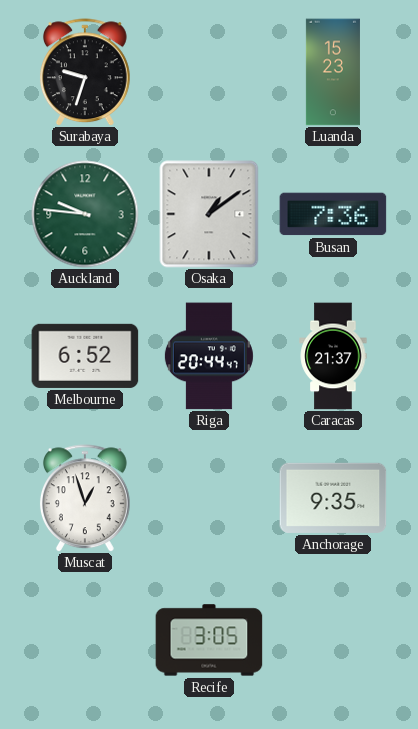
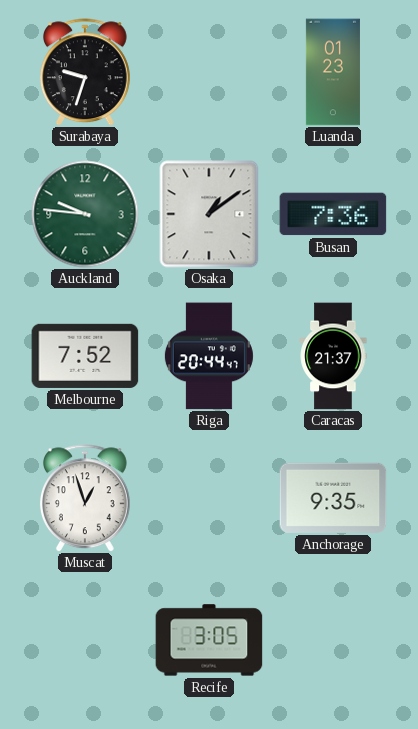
Luanda: 15:23 -> 01:23 (333, 72)
Melbourne: 6:52 -> 7:52 (85, 356)
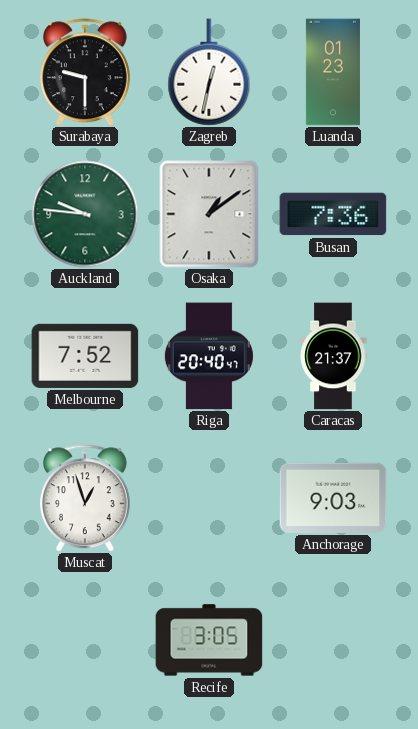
Surabaya: 9:33 -> 9:30 (85, 72)
Zagreb: none -> 12:32 (209, 72)
Riga: 20:44 -> 20:40 (209, 356)
Anchorage: 9:35 -> 9:03 (333, 498)
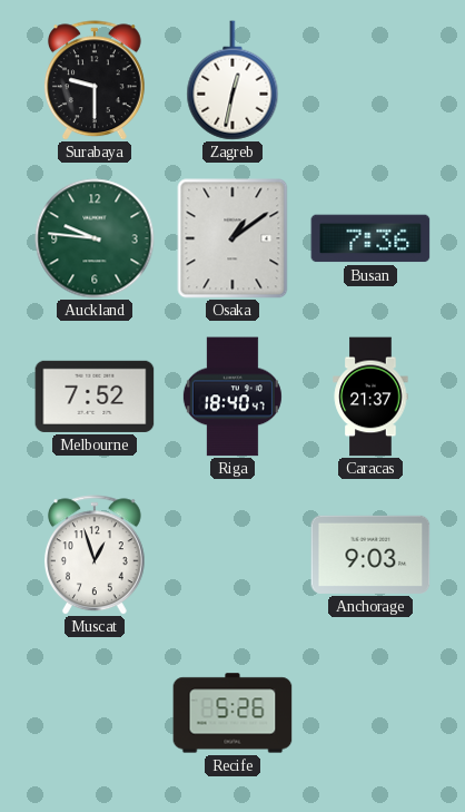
Luanda: 01:23 -> none (333, 72)
Riga: 20:40 -> 18:40 (233, 397)
Recife: 3:05 -> 5:26 (233, 713)
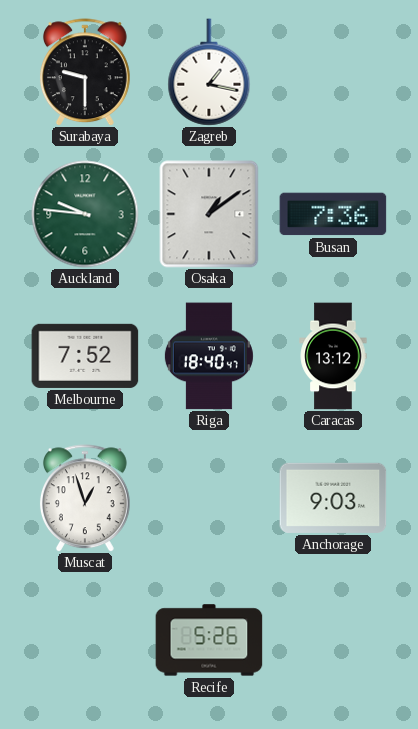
Zagreb: 12:32 -> 1:17 (209, 72)
Caracas: 21:37 -> 13:12 (333, 356)
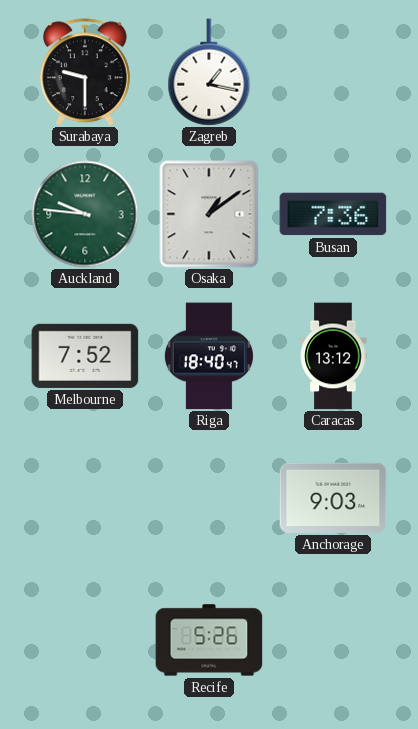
Muscat: 12:57 -> none (85, 498)
